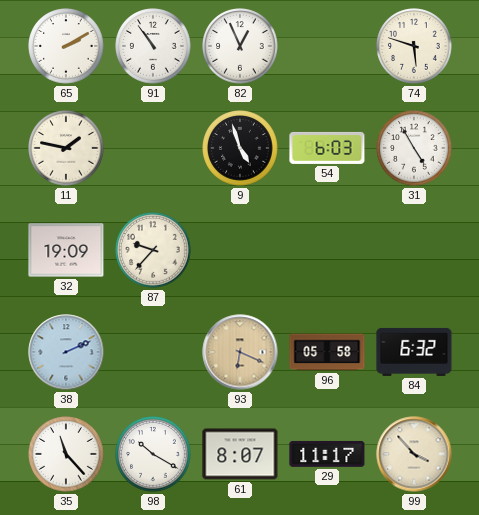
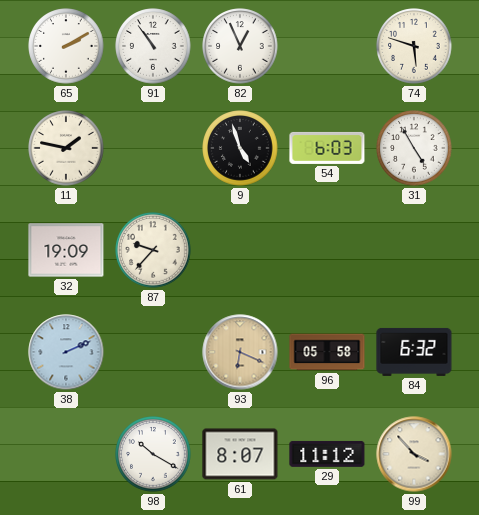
35: 11:23 -> none (66, 454)
29: 11:17 -> 11:12 (327, 454)
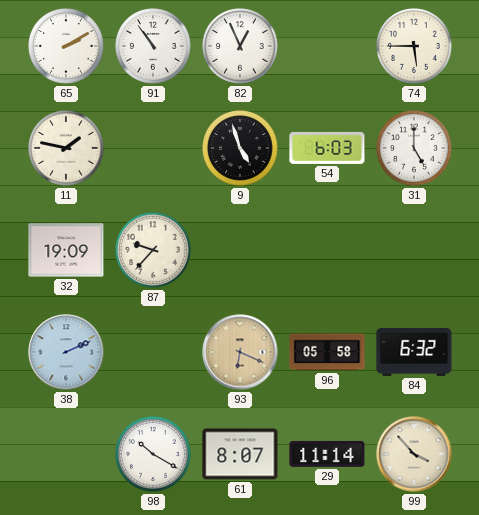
74: 5:48 -> 5:45 (414, 46)
31: 4:55 -> 5:00 (414, 148)
29: 11:12 -> 11:14 (327, 454)
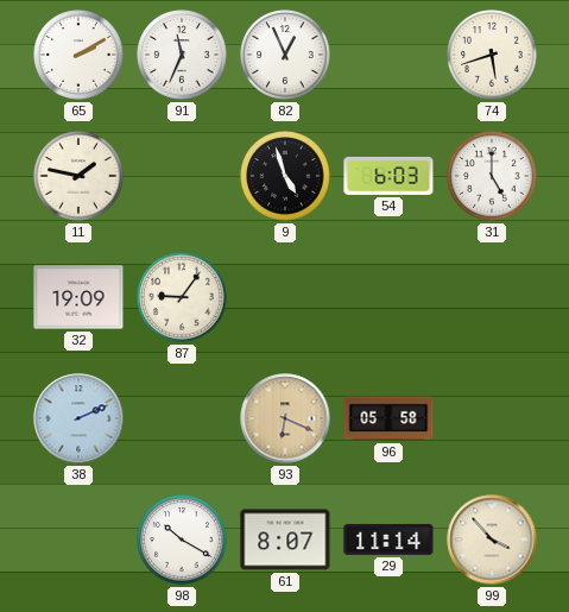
91: 10:54 -> 11:34 (182, 55)
74: 5:45 -> 5:42 (492, 55)
87: 9:37 -> 9:06 (182, 297)
84: 6:32 -> none (414, 352)
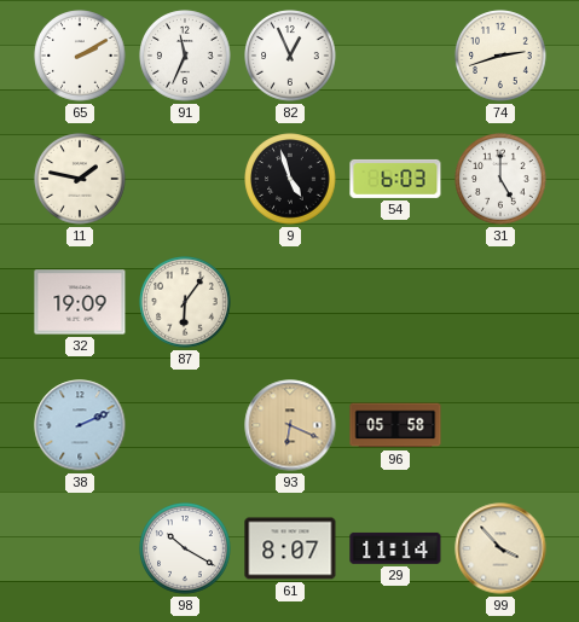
74: 5:42 -> 2:42 (500, 56)
87: 9:06 -> 6:06 (185, 302)
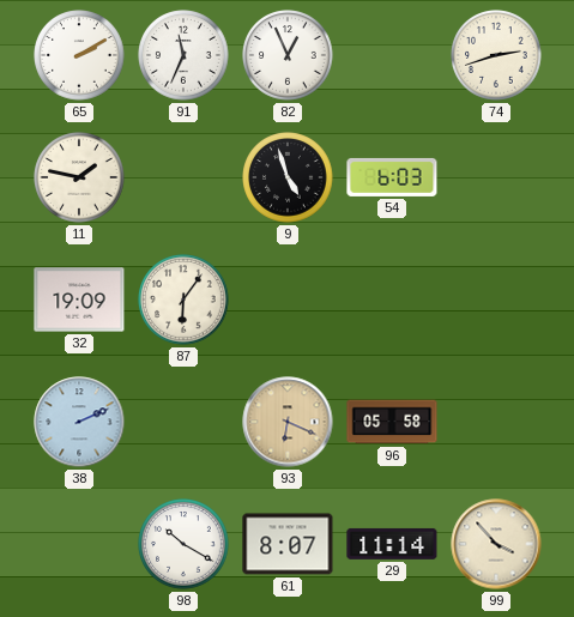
31: 5:00 -> none (500, 179)
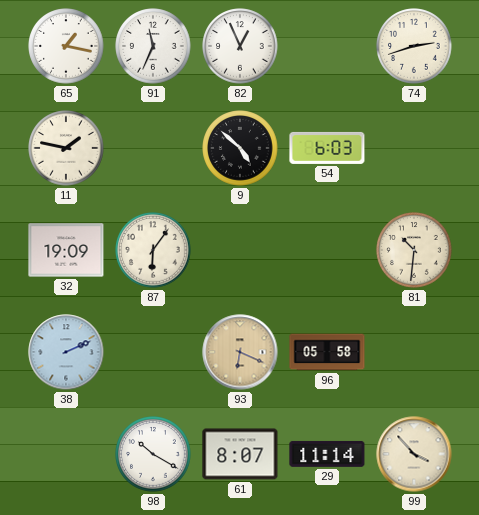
65: 2:10 -> 1:17 (66, 46)
9: 4:57 -> 4:52 (240, 148)
81: none -> 10:31 (414, 250)
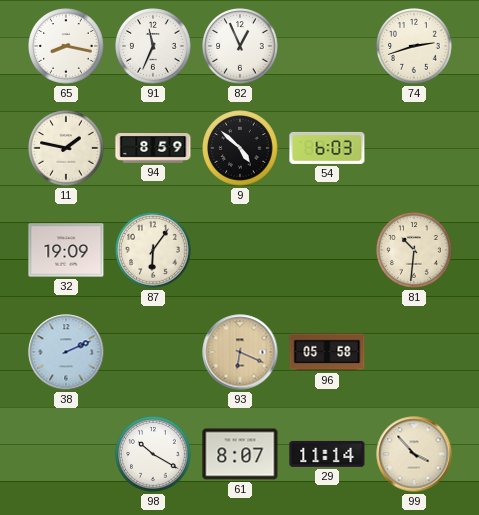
65: 1:17 -> 8:17 (66, 46)
94: none -> 8:59 (153, 149)
